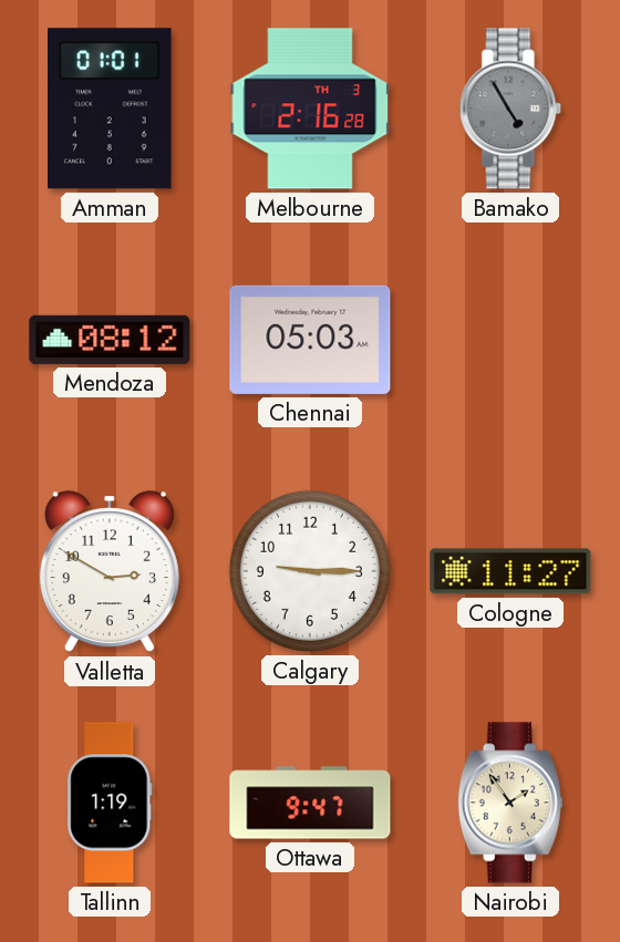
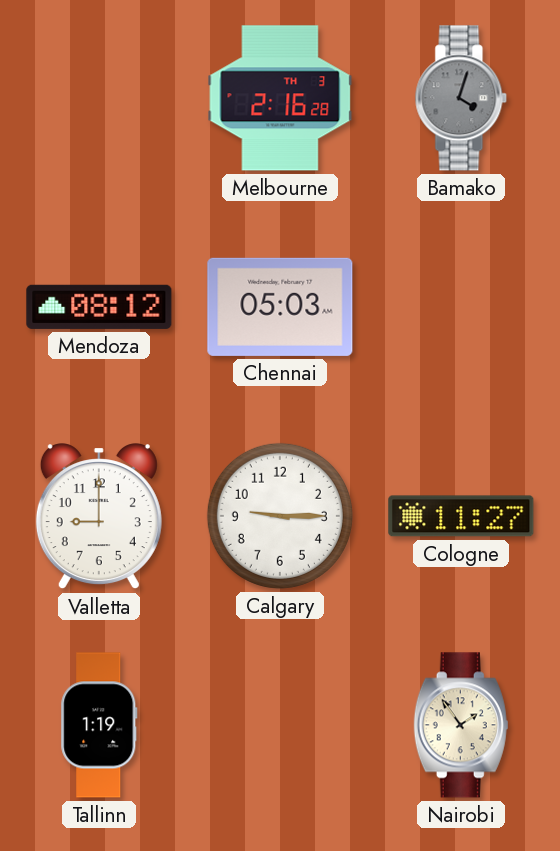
Amman: 01:01 -> none (110, 108)
Bamako: 4:55 -> 4:03 (461, 98)
Valletta: 2:50 -> 9:00 (99, 517)
Ottawa: 9:47 -> none (310, 803)
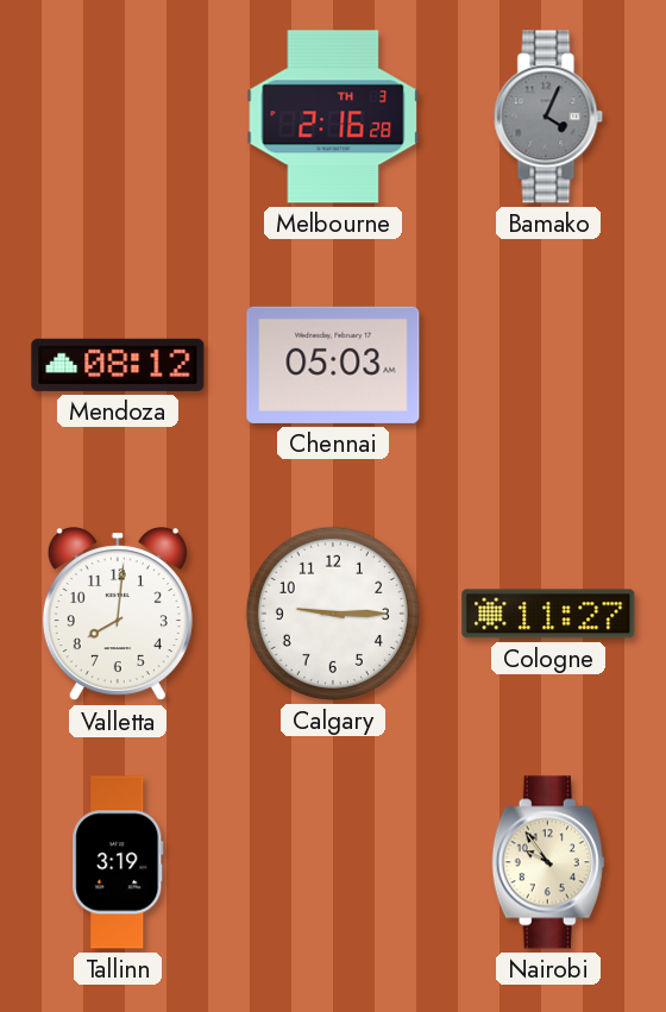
Bamako: 4:03 -> 4:04 (548, 117)
Valletta: 9:00 -> 8:01 (118, 615)
Tallinn: 1:19 -> 3:19 (118, 862)
Nairobi: 1:54 -> 9:54 (548, 862)
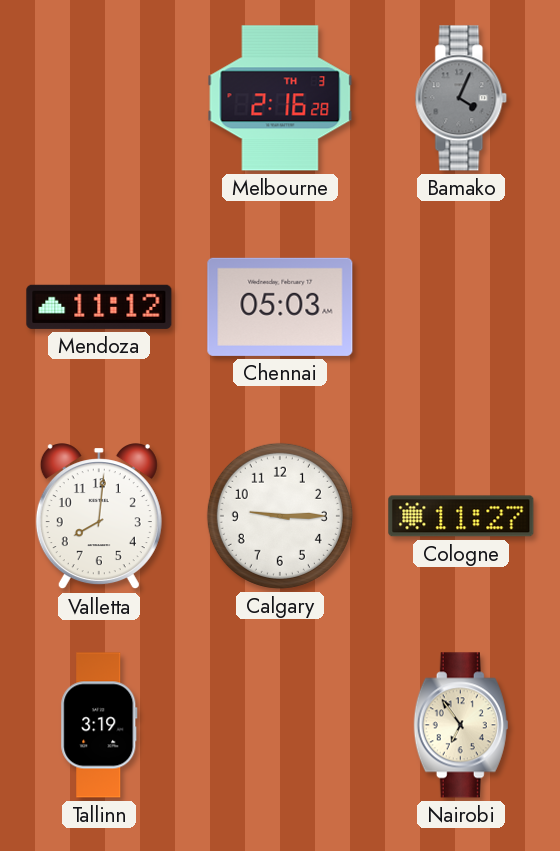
Mendoza: 08:12 -> 11:12 (99, 307)
Nairobi: 9:54 -> 6:54 (461, 725)
